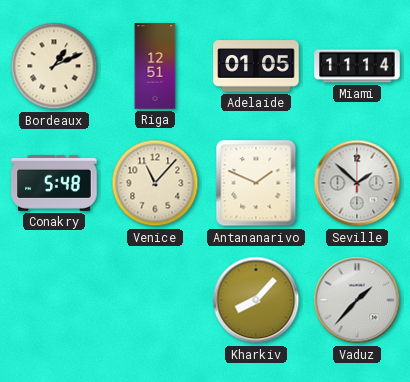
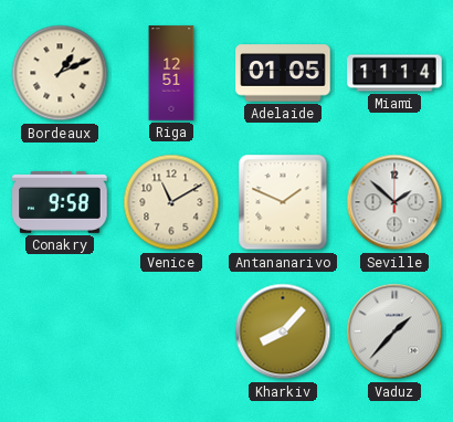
Conakry: 5:48 -> 9:58 (60, 202)
Venice: 11:07 -> 11:10 (171, 202)
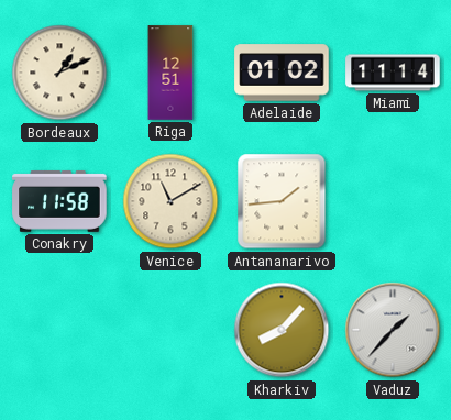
Adelaide: 01:05 -> 01:02 (282, 73)
Conakry: 9:58 -> 11:58 (59, 201)
Antananarivo: 1:49 -> 1:44 (282, 201)
Seville: 1:52 -> none (394, 202)
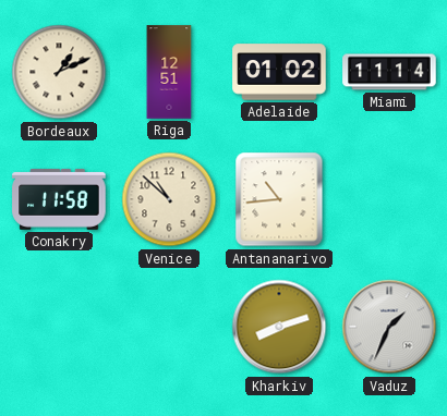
Venice: 11:10 -> 10:52 (169, 199)
Antananarivo: 1:44 -> 10:44 (279, 199)
Kharkiv: 8:07 -> 8:12 (279, 327)
Vaduz: 1:37 -> 1:34 (389, 327)
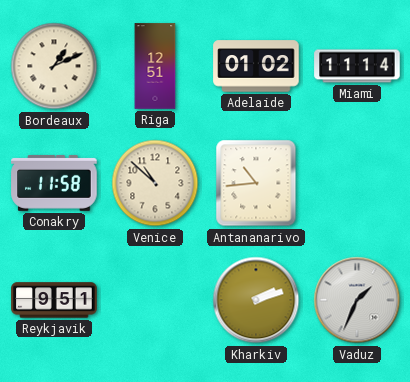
Reykjavik: none -> 9:51 (54, 300)
Kharkiv: 8:12 -> 2:12 (256, 300)
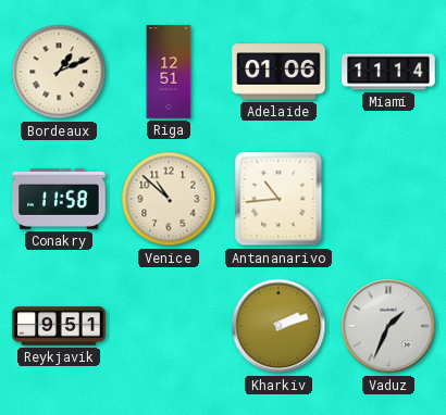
Adelaide: 01:02 -> 01:06 (278, 72)
